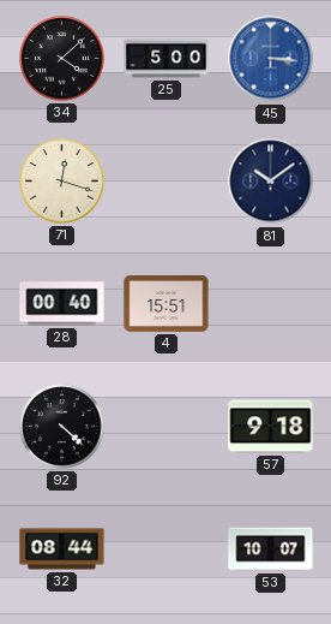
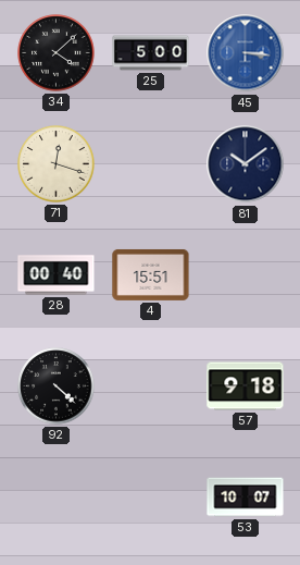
32: 08:44 -> none (62, 549)
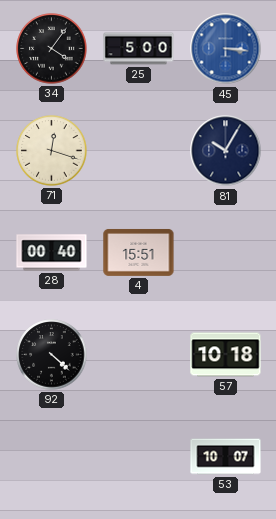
34: 4:08 -> 4:06 (52, 49)
81: 10:09 -> 10:05 (226, 151)
57: 9:18 -> 10:18 (226, 355)
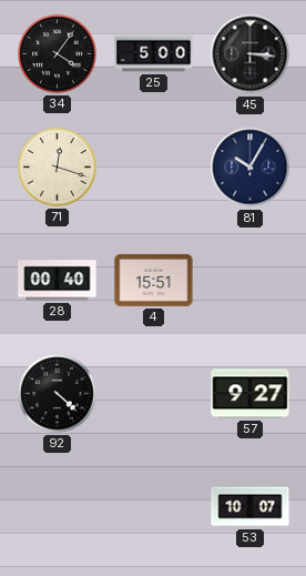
45 dial: blue -> black (251, 54)
57: 10:18 -> 9:27 (251, 394)
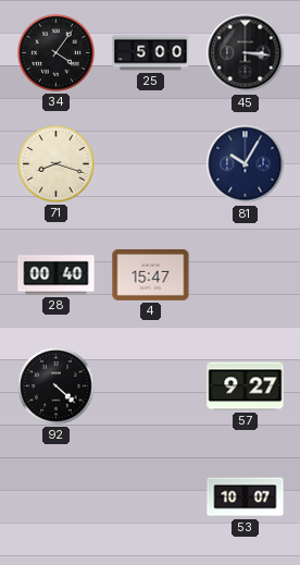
71: 12:18 -> 8:18 (57, 164)
4: 15:51 -> 15:47 (151, 274)
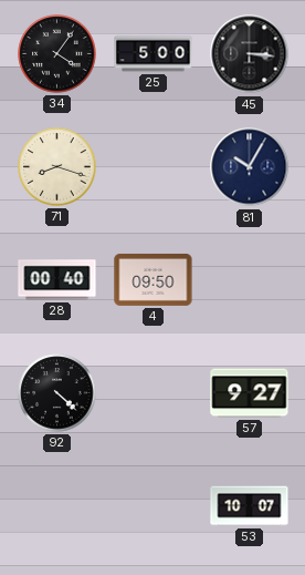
4: 15:47 -> 09:50 (154, 279)
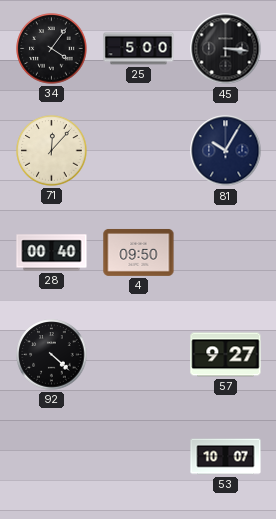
71: 8:18 -> 12:07 (52, 151)
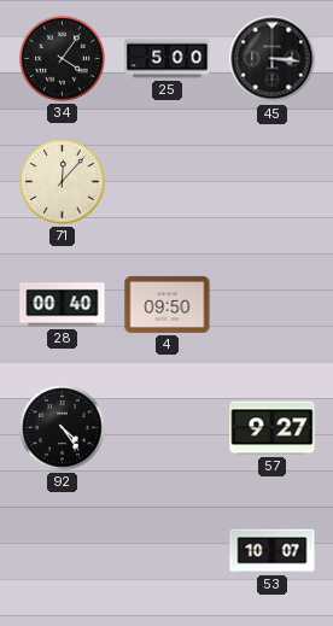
81: 10:05 -> none (226, 151)
92: 4:22 -> 4:24 (63, 428)
